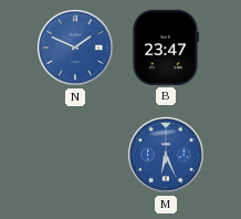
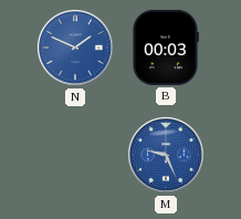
B: 23:47 -> 00:03 (165, 48)
M: 6:26 -> 9:26 (166, 155)
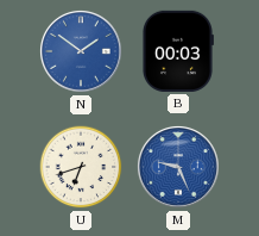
N: 1:49 -> 1:51 (81, 51)
U: none -> 6:42 (81, 167)
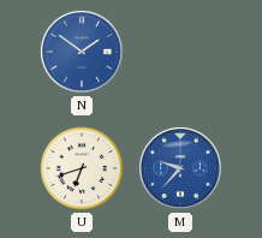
B: 00:03 -> none (177, 51)
M: 9:26 -> 9:37 (180, 168)
